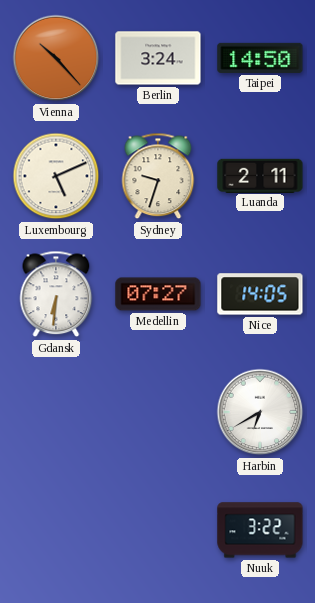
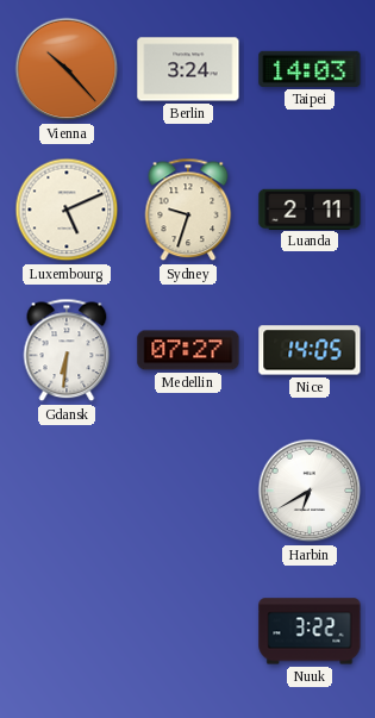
Taipei: 14:50 -> 14:03 (310, 69)
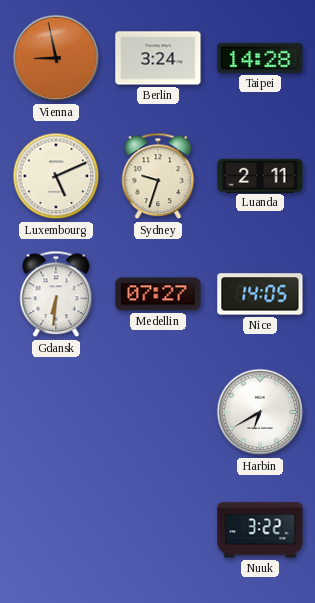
Vienna: 10:23 -> 8:58 (56, 58)
Taipei: 14:03 -> 14:28 (260, 58)
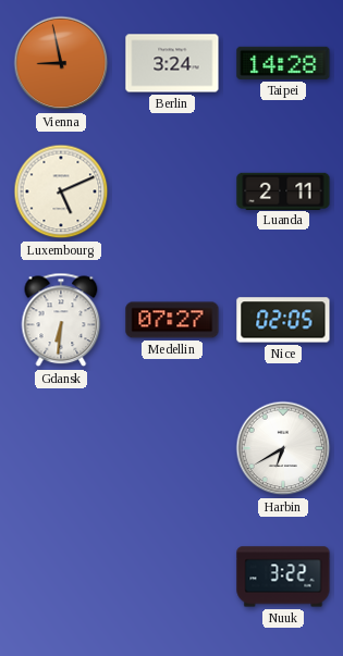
Sydney: 9:33 -> none (158, 176)
Nice: 14:05 -> 02:05 (283, 320)
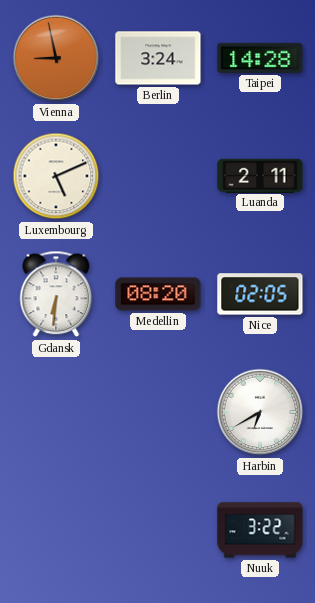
Medellin: 07:27 -> 08:20 (158, 294)
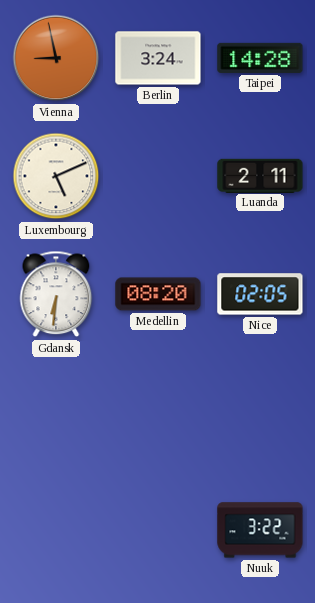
Harbin: 6:40 -> none (260, 412)
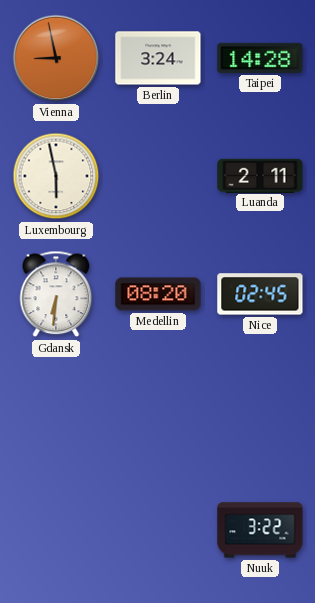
Luxembourg: 5:11 -> 5:58 (56, 176)
Nice: 02:05 -> 02:45 (260, 294)
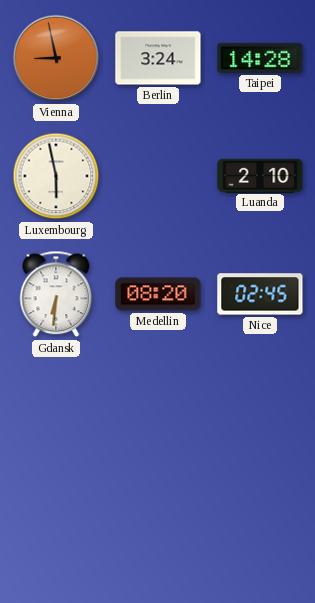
Luanda: 2:11 -> 2:10 (260, 175)
Nuuk: 3:22 -> none (260, 530)
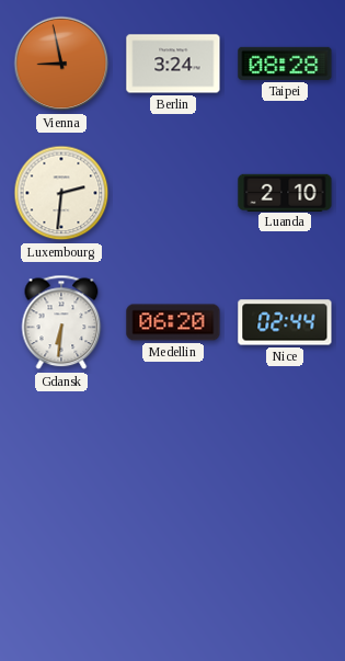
Taipei: 14:28 -> 08:28 (285, 64)
Luxembourg: 5:58 -> 2:31 (61, 193)
Medellin: 08:20 -> 06:20 (173, 322)
Nice: 02:45 -> 02:44 (285, 322)
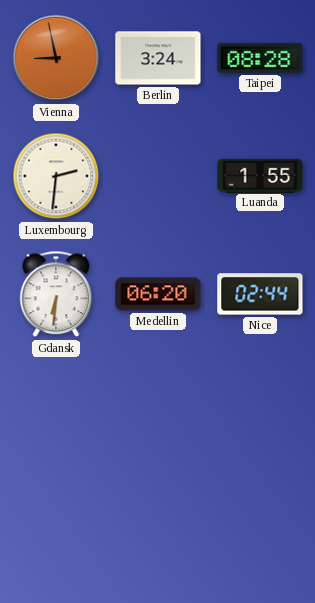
Luanda: 2:10 -> 1:55 (260, 175)
